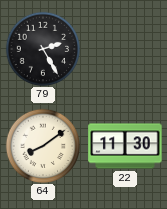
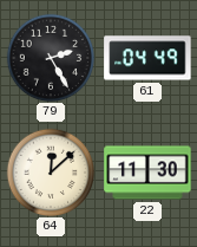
61: none -> 04:49 (147, 58)
64: 8:09 -> 12:08 (50, 171)
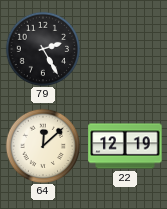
61: 04:49 -> none (147, 58)
22: 11:30 -> 12:19 (125, 146)
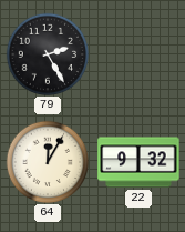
64: 12:08 -> 12:05 (47, 161)
22: 12:19 -> 9:32 (138, 162)
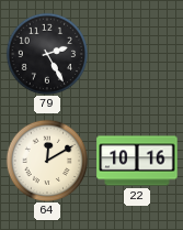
64: 12:05 -> 12:10 (46, 160)
22: 9:32 -> 10:16 (137, 161)
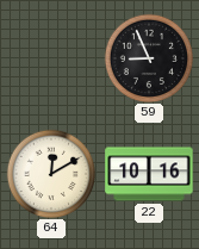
79: 2:25 -> none (46, 53)
59: none -> 8:56 (148, 57)
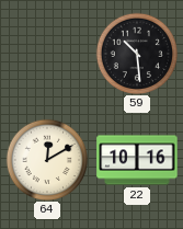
59: 8:56 -> 10:29 (136, 53)
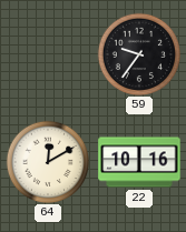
59: 10:29 -> 9:36 (138, 53)
